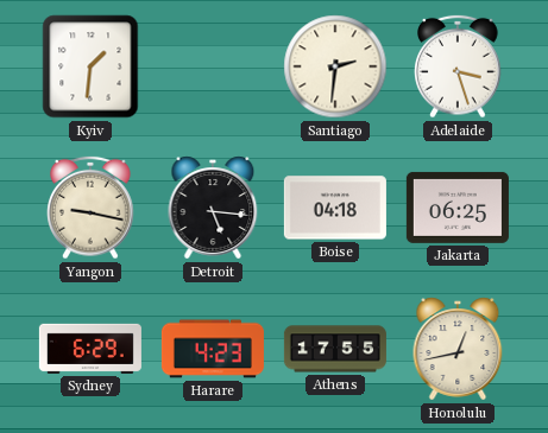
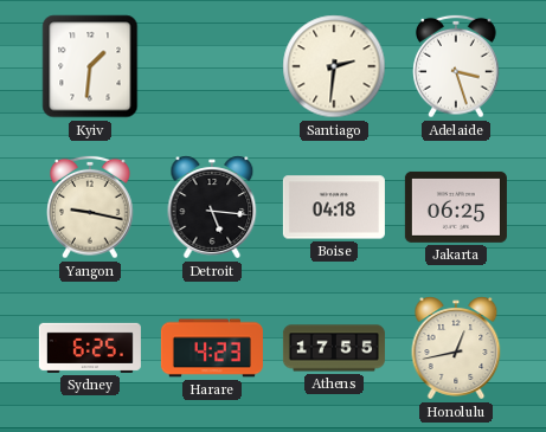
Sydney: 6:29 -> 6:25 (90, 348)
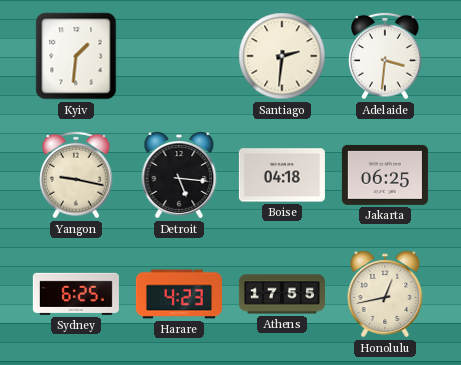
Adelaide: 3:27 -> 3:31 (385, 56)
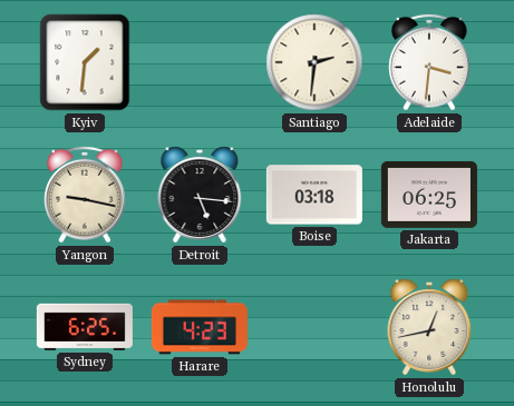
Boise: 04:18 -> 03:18 (314, 195)
Athens: 17:55 -> none (282, 294)
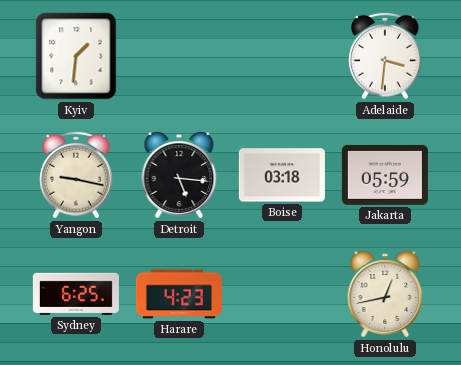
Santiago: 2:31 -> none (314, 62)
Jakarta: 06:25 -> 05:59 (385, 175)
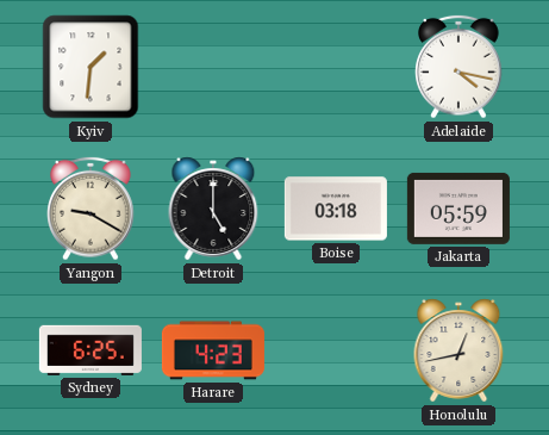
Adelaide: 3:31 -> 4:17 (458, 67)
Yangon: 9:17 -> 9:20 (91, 209)
Detroit: 5:16 -> 5:00 (213, 209)
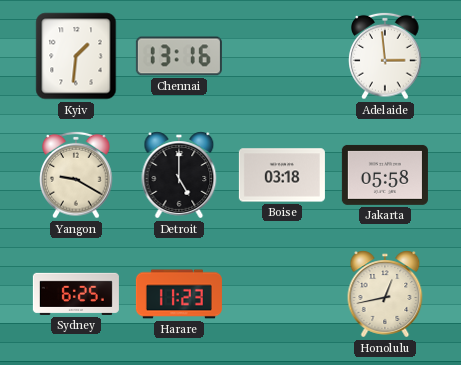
Chennai: none -> 13:16 (179, 56)
Adelaide: 4:17 -> 2:59 (385, 56)
Jakarta: 05:59 -> 05:58 (385, 175)
Harare: 4:23 -> 11:23 (179, 294)
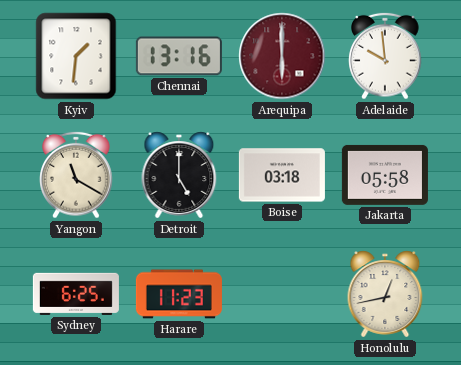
Arequipa: none -> 6:00 (282, 56)
Adelaide: 2:59 -> 9:59 (385, 56)
Yangon: 9:20 -> 11:20 (76, 175)
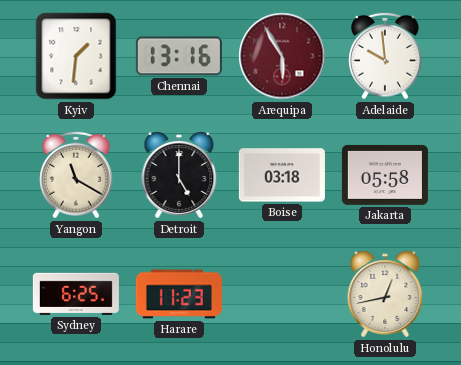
Arequipa: 6:00 -> 5:55 (282, 56)
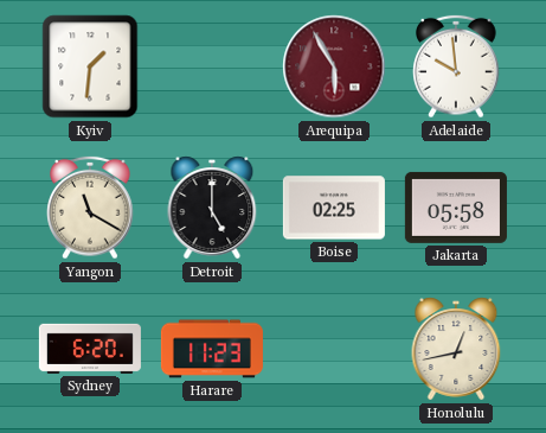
Chennai: 13:16 -> none (179, 56)
Boise: 03:18 -> 02:25 (334, 208)
Sydney: 6:25 -> 6:20 (90, 349)
